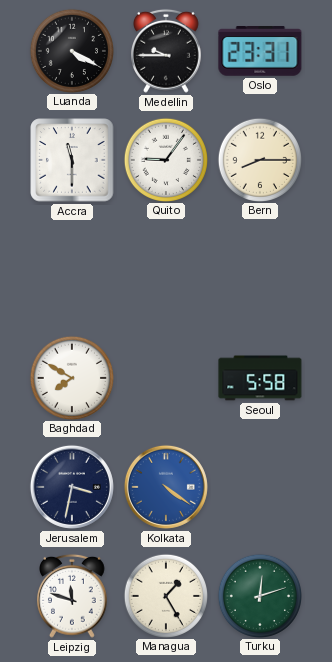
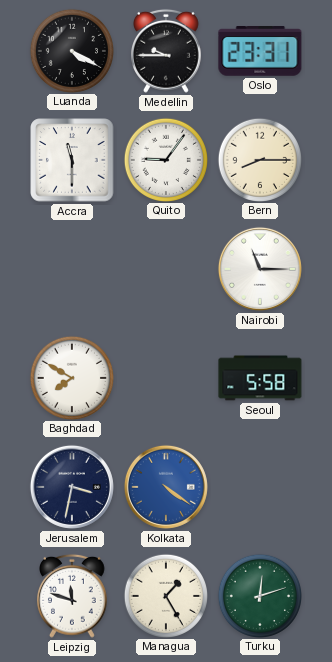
Nairobi: none -> 11:15 (260, 269)
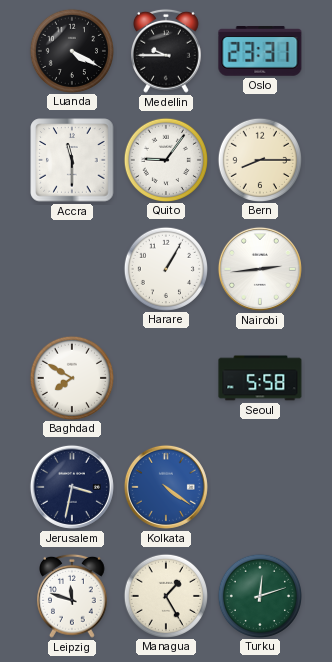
Harare: none -> 1:05 (165, 268)
Nairobi: 11:15 -> 2:44 (260, 269)
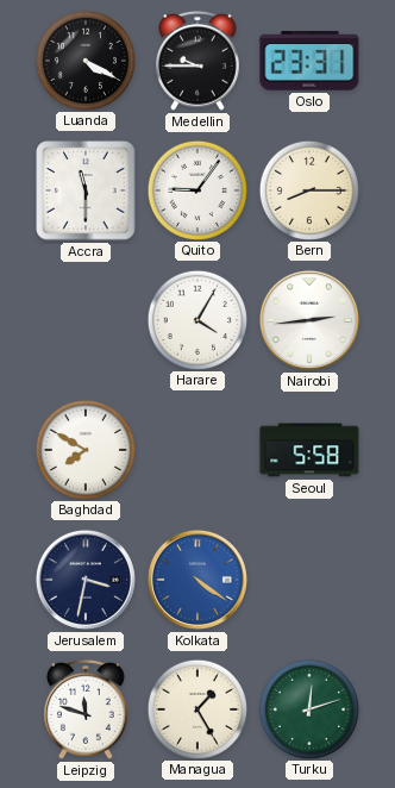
Harare: 1:05 -> 4:05 (196, 319)
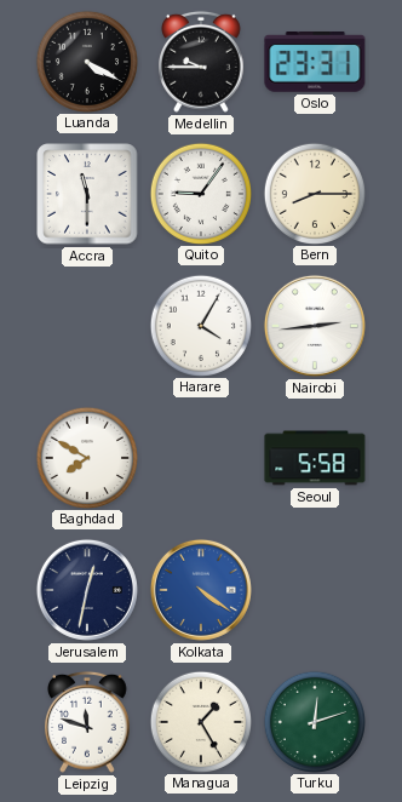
Jerusalem: 3:32 -> 12:32 (87, 590)
